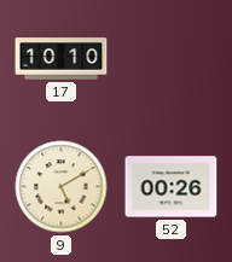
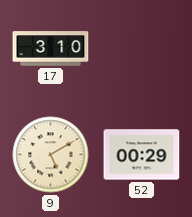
17: 10:10 -> 3:10 (51, 49)
52: 00:26 -> 00:29 (142, 155)
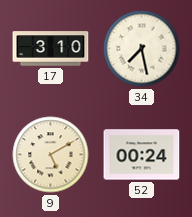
34: none -> 7:28 (142, 49)
52: 00:29 -> 00:24 (142, 155)
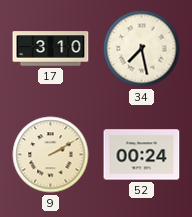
9: 5:10 -> 2:10 (51, 155)
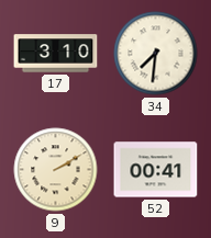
34: 7:28 -> 7:31 (156, 54)
52: 00:24 -> 00:41 (156, 170)
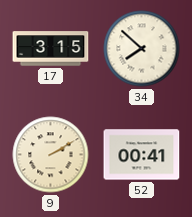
17: 3:10 -> 3:15 (51, 49)
34: 7:31 -> 7:52 (142, 49)
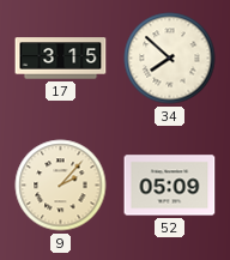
9: 2:10 -> 2:07 (61, 186)
52: 00:41 -> 05:09 (170, 186)
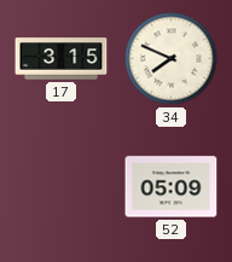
34: 7:52 -> 7:49 (172, 59)
9: 2:07 -> none (61, 186)
